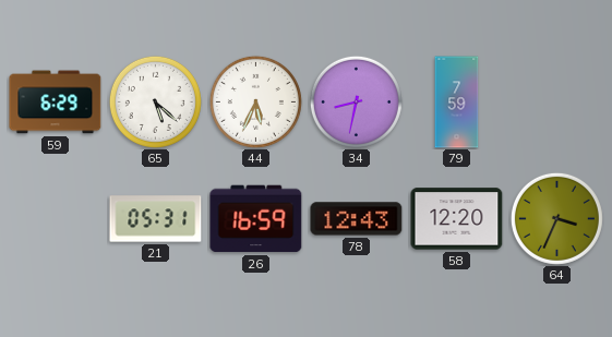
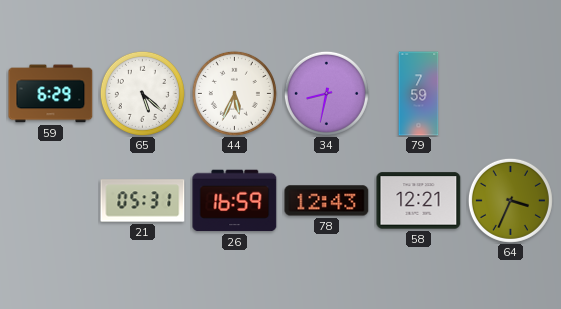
58: 12:20 -> 12:21 (419, 201)
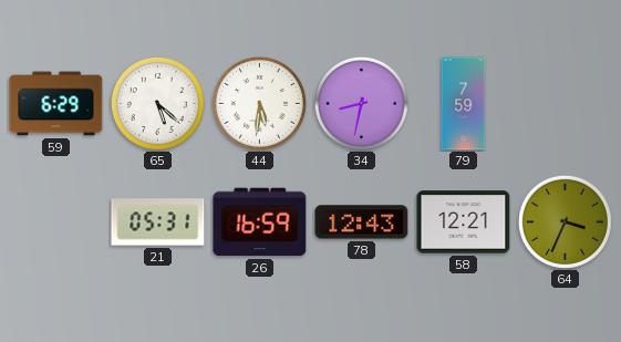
44: 5:34 -> 5:31 (259, 103)
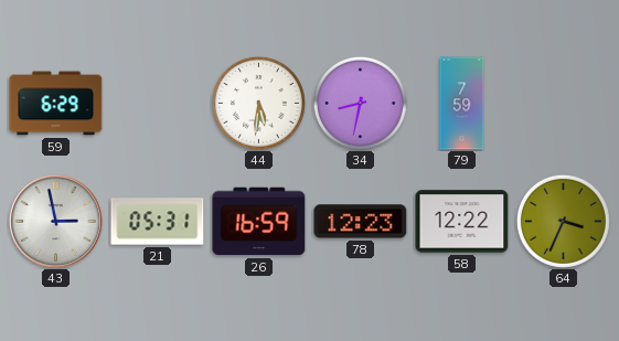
65: 5:22 -> none (157, 103)
43: none -> 2:58 (55, 221)
78: 12:43 -> 12:23 (361, 222)
58: 12:21 -> 12:22 (462, 222)
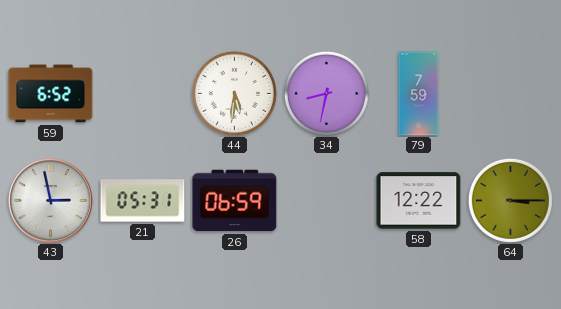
59: 6:29 -> 6:52 (51, 94)
26: 16:59 -> 06:59 (235, 201)
78: 12:23 -> none (361, 222)
64: 3:34 -> 3:15 (510, 200)
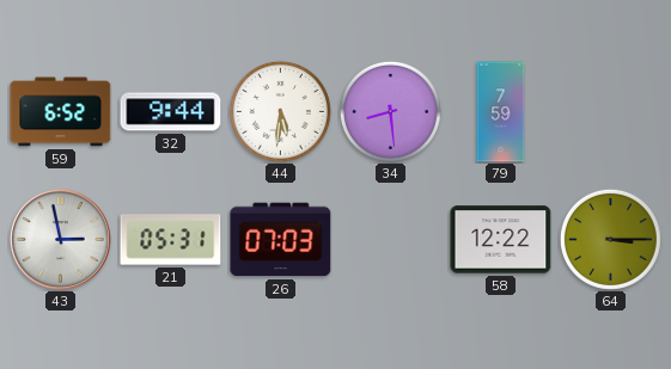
32: none -> 9:44 (171, 112)
34: 8:32 -> 8:29 (390, 111)
26: 06:59 -> 07:03 (281, 240)
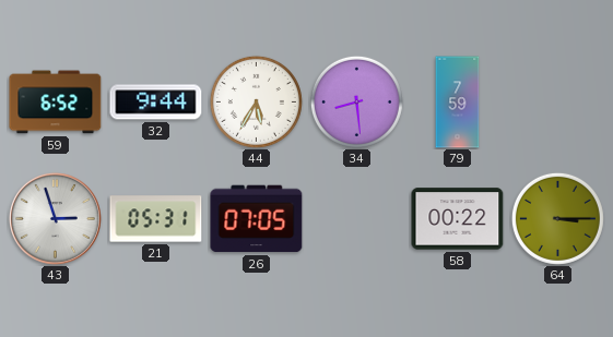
44: 5:31 -> 5:35 (256, 101)
43: 2:58 -> 2:57 (55, 218)
26: 07:03 -> 07:05 (257, 219)
58: 12:22 -> 00:22 (458, 219)
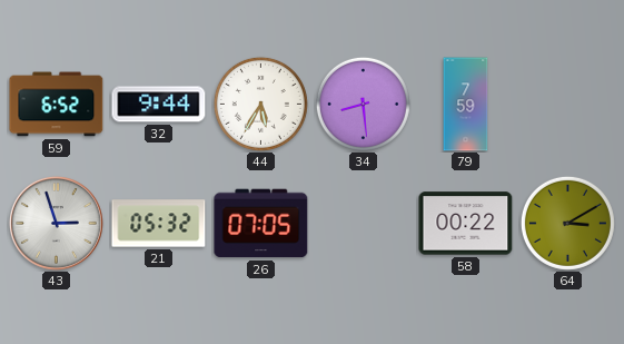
21: 05:31 -> 05:32 (159, 224)
64: 3:15 -> 3:10 (567, 223)
